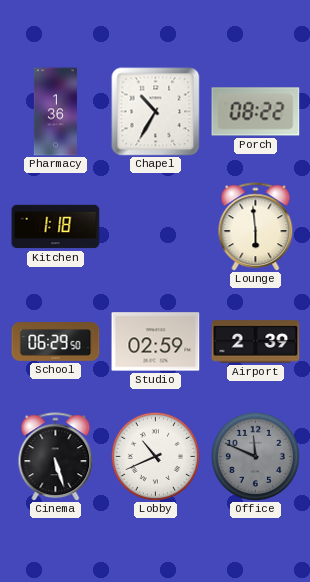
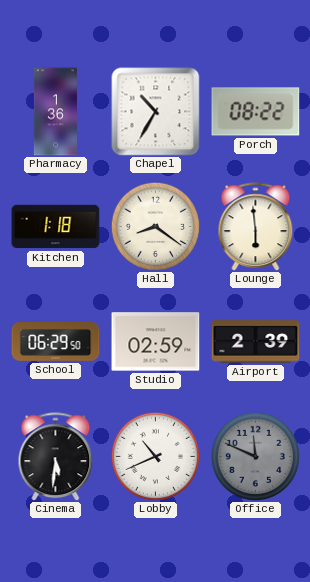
Hall: none -> 8:21 (155, 226)
Cinema: 5:27 -> 5:31 (56, 457)
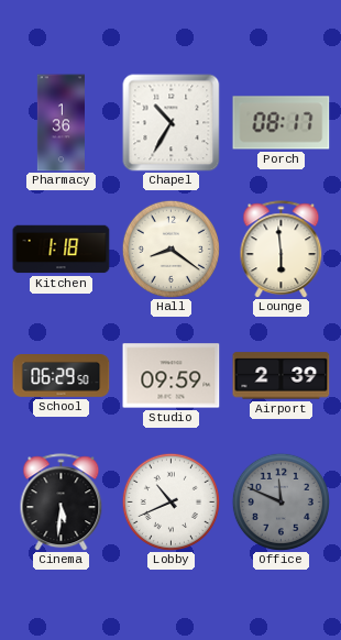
Porch: 08:22 -> 08:17 (282, 123)
Studio: 02:59 -> 09:59 (172, 376)
